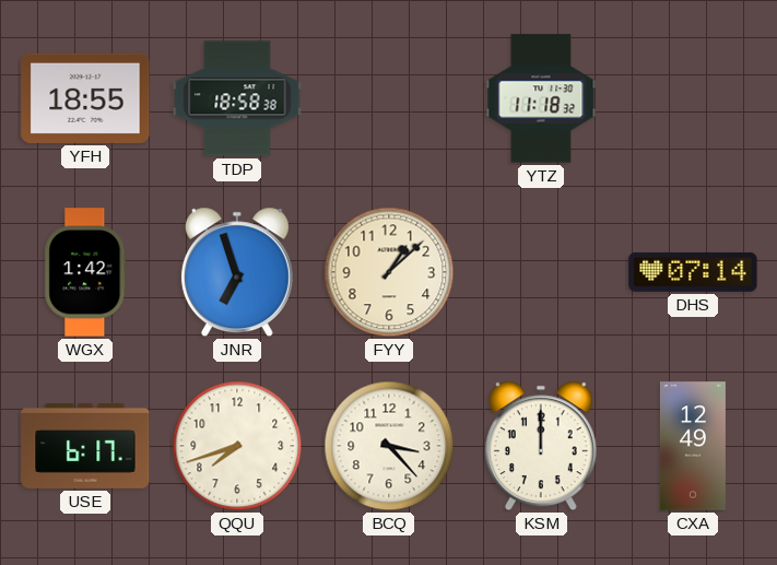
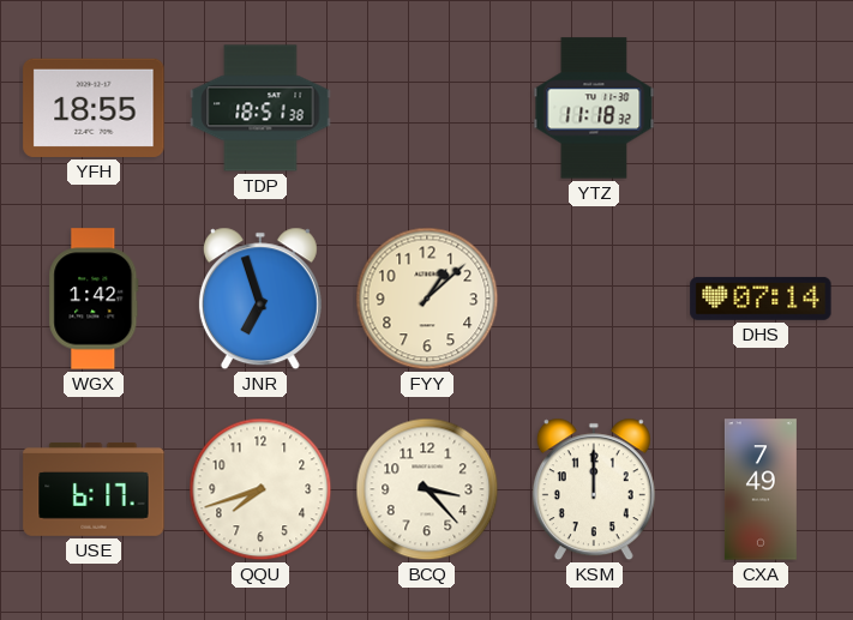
TDP: 18:58 -> 18:51 (260, 108)
CXA: 12:49 -> 7:49 (761, 489)
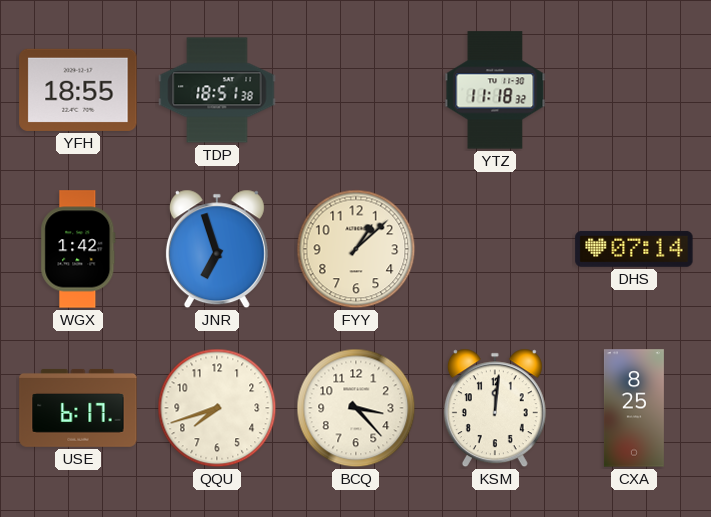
KSM: 12:00 -> 12:01 (495, 408)
CXA: 7:49 -> 8:25 (634, 408)
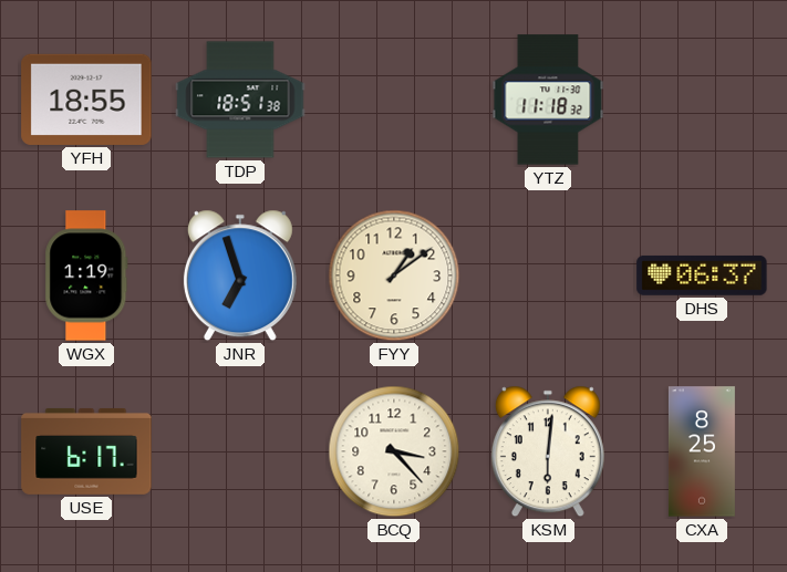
WGX: 1:42 -> 1:19 (86, 275)
FYY: 1:08 -> 1:09 (394, 275)
DHS: 07:14 -> 06:37 (702, 275)
QQU: 7:42 -> none (217, 408)
KSM: 12:01 -> 6:01 (548, 451)
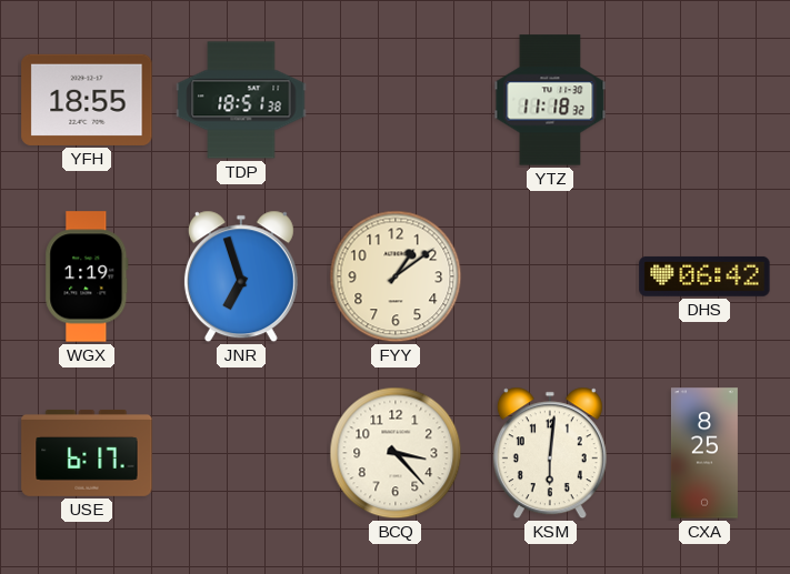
DHS: 06:37 -> 06:42 (704, 276)
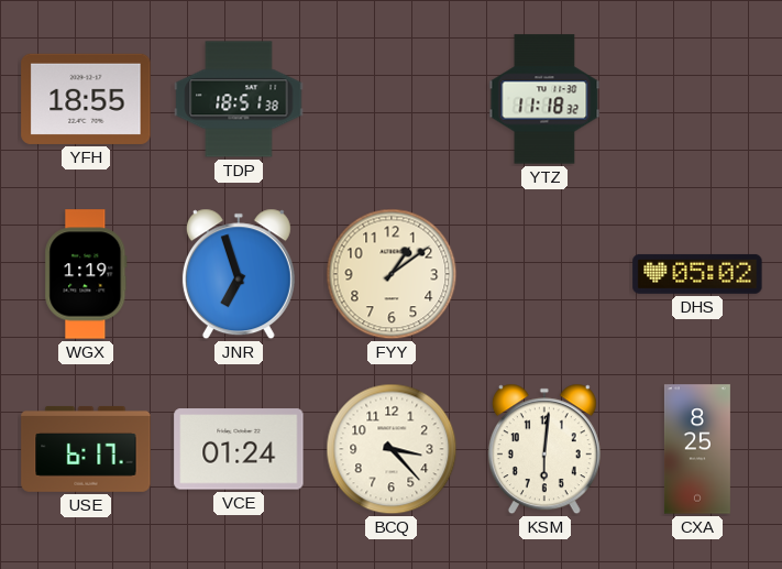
DHS: 06:42 -> 05:02 (697, 274)
VCE: none -> 01:24 (239, 449)
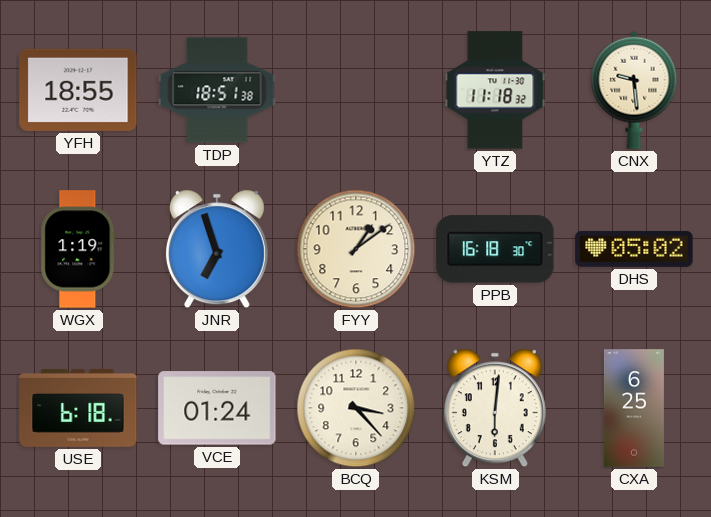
CNX: none -> 9:29 (634, 90)
PPB: none -> 16:18 (495, 249)
USE: 6:17 -> 6:18 (78, 408)
CXA: 8:25 -> 6:25 (634, 408)
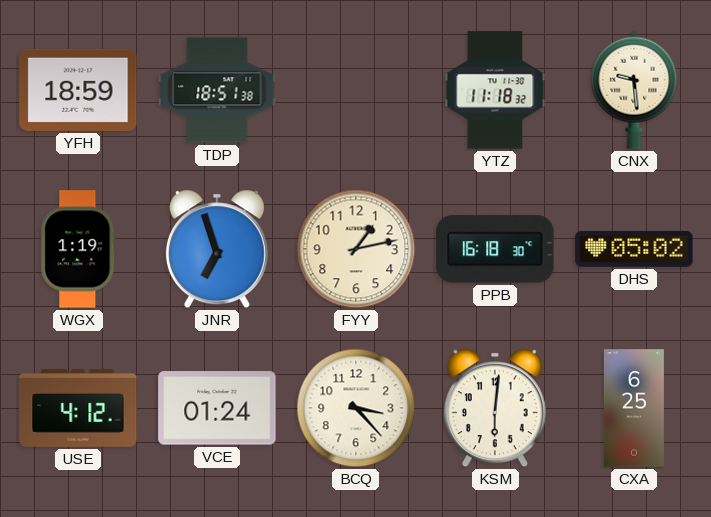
YFH: 18:55 -> 18:59 (78, 90)
FYY: 1:09 -> 1:13 (356, 249)
USE: 6:18 -> 4:12 (78, 408)
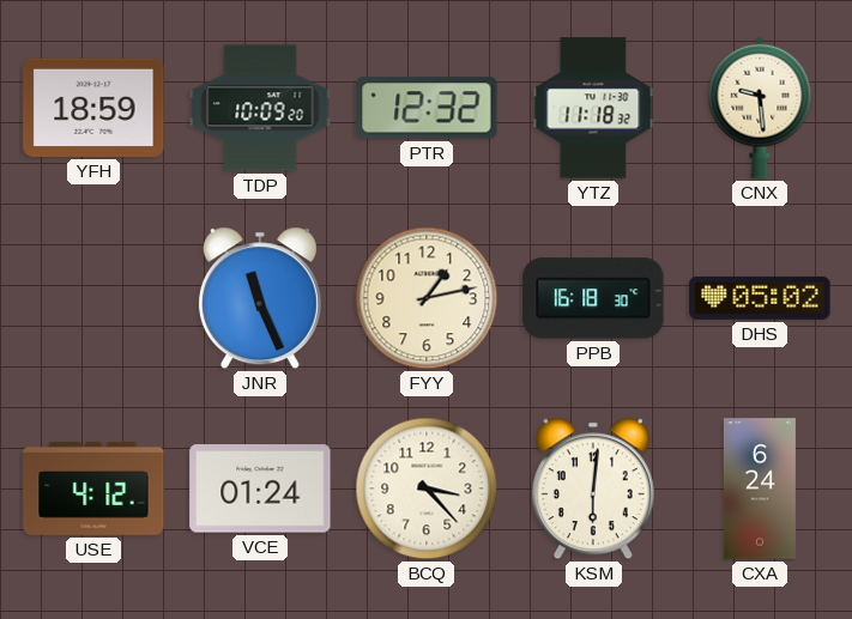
TDP: 18:51 -> 10:09 (260, 108)
PTR: none -> 12:32 (427, 108)
WGX: 1:19 -> none (78, 249)
JNR: 6:57 -> 11:26 (260, 298)
CXA: 6:25 -> 6:24 (760, 488)
